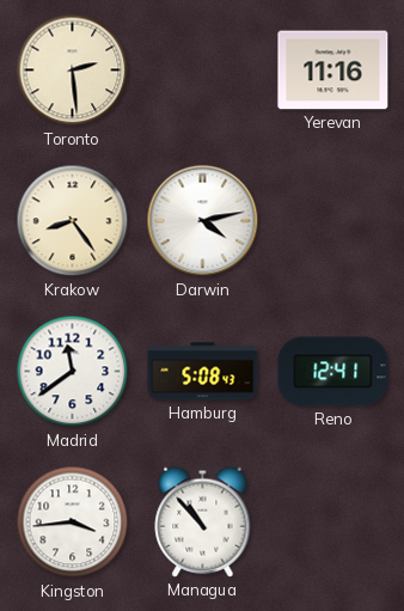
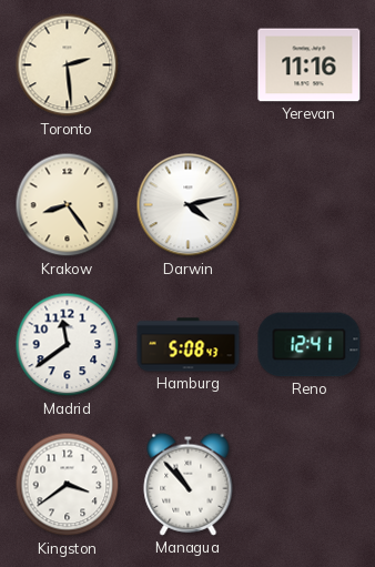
Kingston: 3:44 -> 3:39 (68, 485)
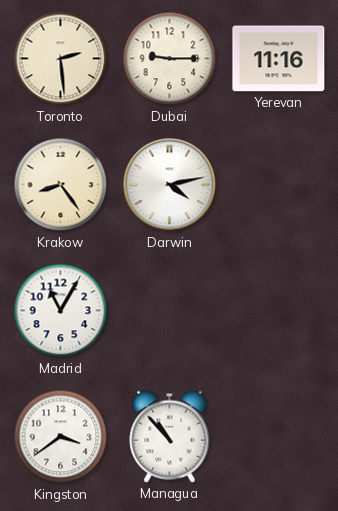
Dubai: none -> 9:15 (170, 59)
Madrid: 11:39 -> 11:05 (61, 311)
Hamburg: 5:08 -> none (189, 345)
Reno: 12:41 -> none (310, 345)
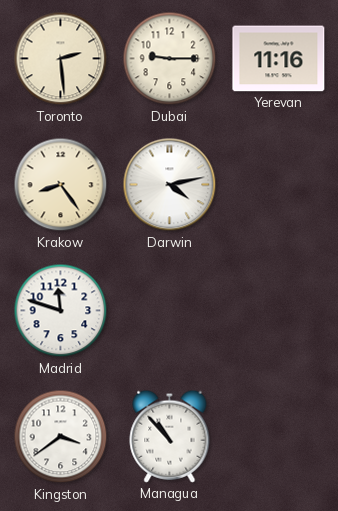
Madrid: 11:05 -> 11:48 (61, 311)
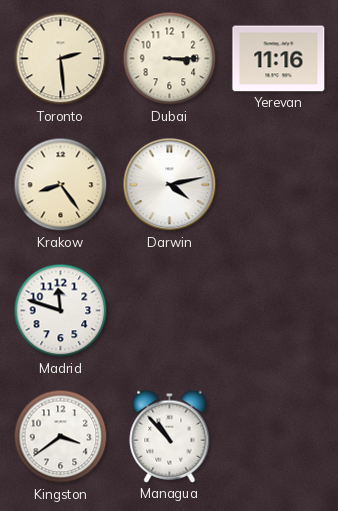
Dubai: 9:15 -> 3:15 (170, 59)
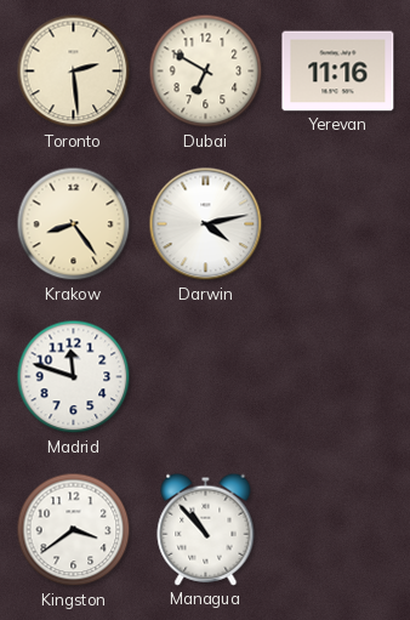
Dubai: 3:15 -> 6:50 (206, 72)
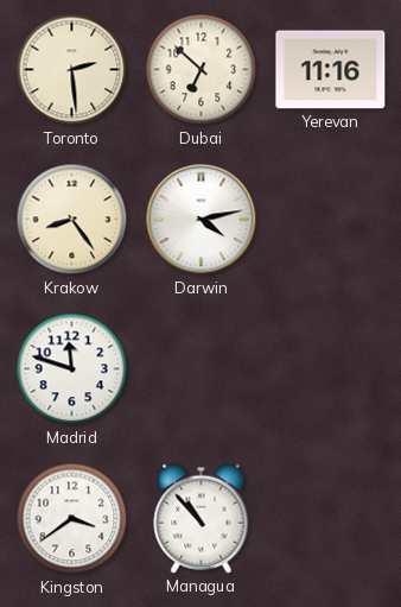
Dubai: 6:50 -> 6:52 (202, 70)
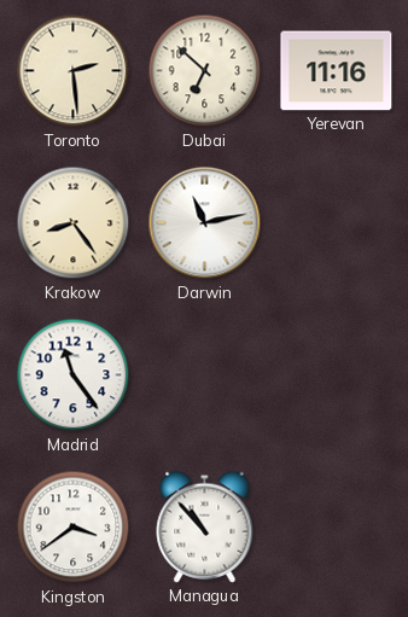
Darwin: 4:13 -> 11:13 (205, 223)
Madrid: 11:48 -> 11:24 (74, 376)
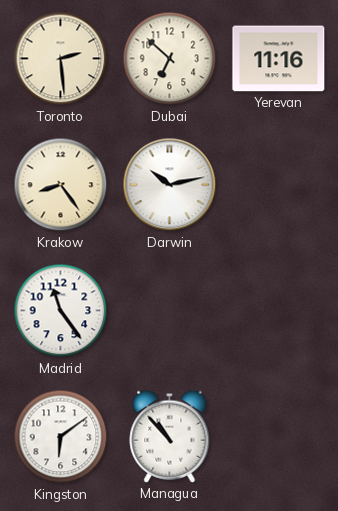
Darwin: 11:13 -> 10:13 (170, 185)
Kingston: 3:39 -> 6:09 (61, 437)
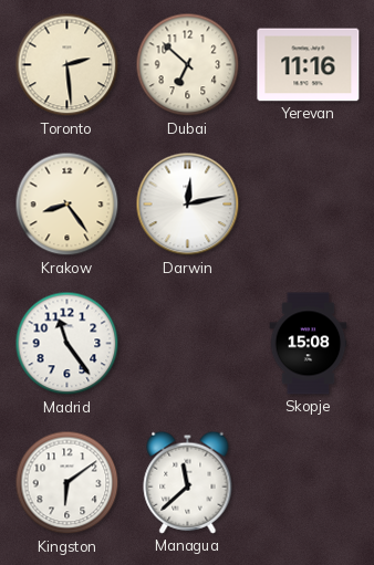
Darwin: 10:13 -> 12:13 (188, 205)
Skopje: none -> 15:08 (309, 344)
Managua: 10:53 -> 11:38 (188, 482)
